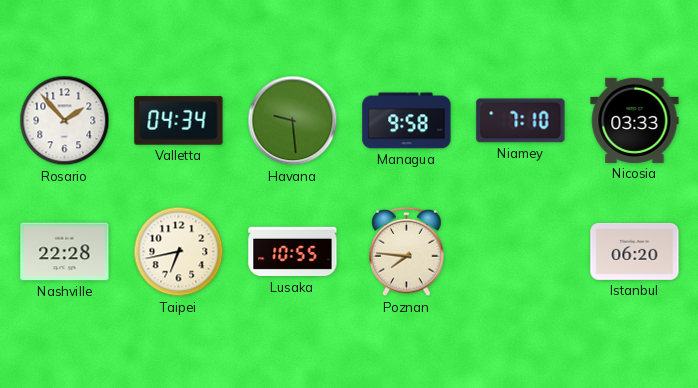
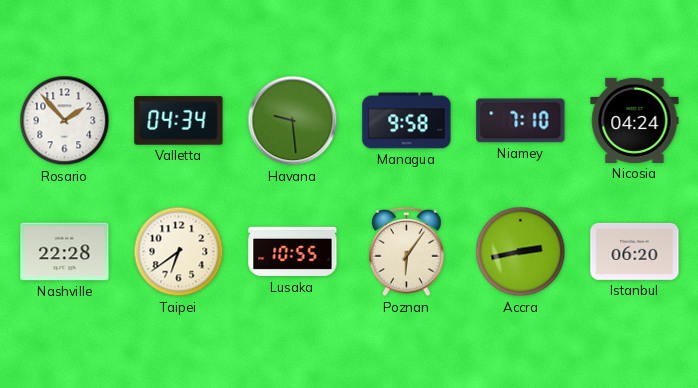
Nicosia: 03:33 -> 04:24 (635, 120)
Taipei: 6:43 -> 6:39 (179, 252)
Poznan: 7:46 -> 6:06 (407, 252)
Accra: none -> 2:43 (521, 252)
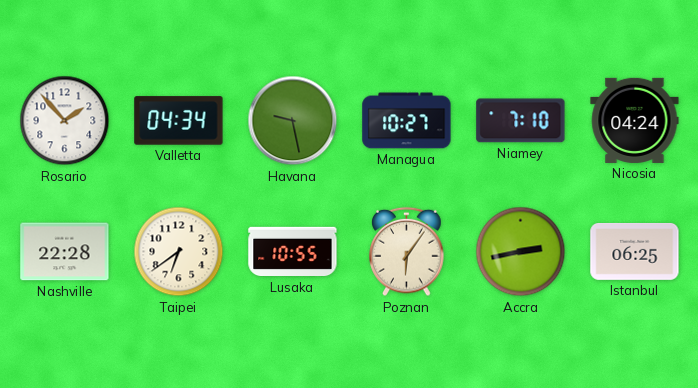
Havana: 9:29 -> 9:28 (293, 121)
Managua: 9:58 -> 10:27 (407, 121)
Istanbul: 06:20 -> 06:25 (635, 251)
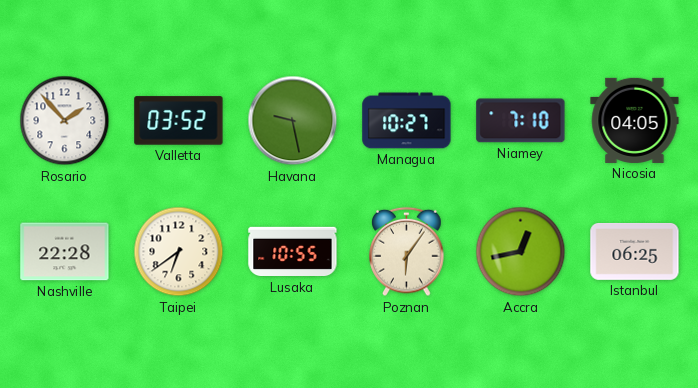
Valletta: 04:34 -> 03:52 (179, 121)
Nicosia: 04:24 -> 04:05 (635, 120)
Accra: 2:43 -> 12:43 (521, 252)
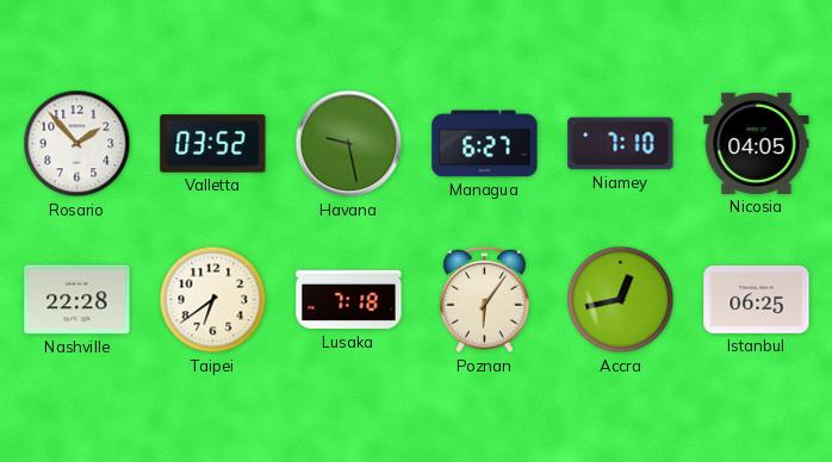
Managua: 10:27 -> 6:27 (485, 144)
Lusaka: 10:55 -> 7:18 (349, 300)
